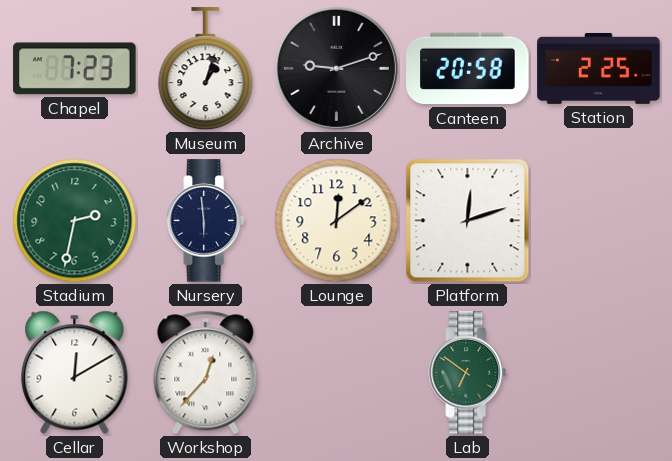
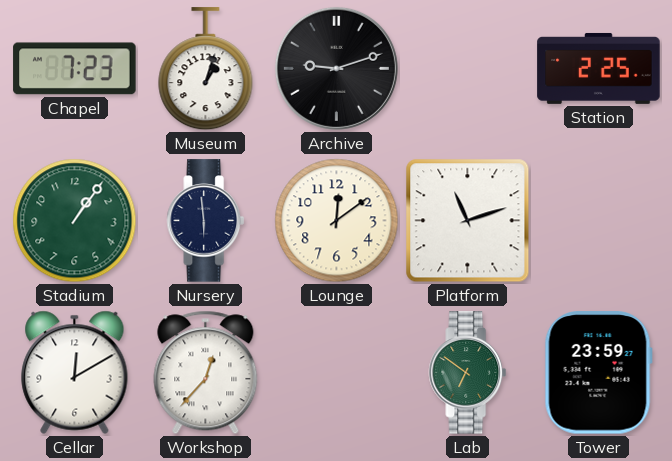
Canteen: 20:58 -> none (468, 69)
Stadium: 2:32 -> 1:06 (75, 221)
Platform: 12:12 -> 11:12 (468, 221)
Tower: none -> 23:59 (598, 373)
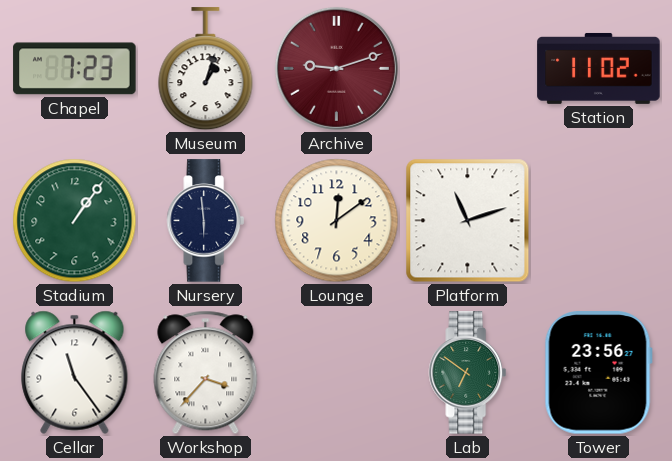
Archive dial: black -> burgundy (336, 68)
Station: 2:25 -> 11:02 (599, 68)
Cellar: 12:10 -> 11:24 (75, 372)
Workshop: 12:37 -> 3:37 (206, 373)
Tower: 23:59 -> 23:56 (598, 373)
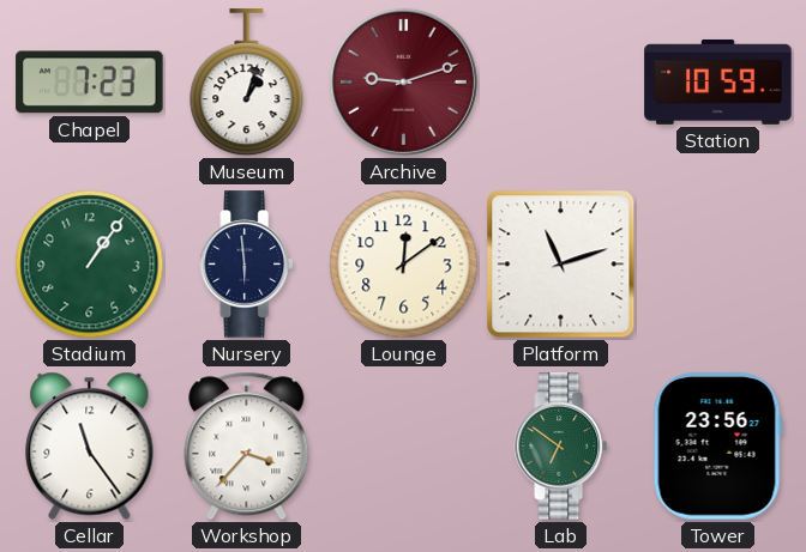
Station: 11:02 -> 10:59 (718, 81)
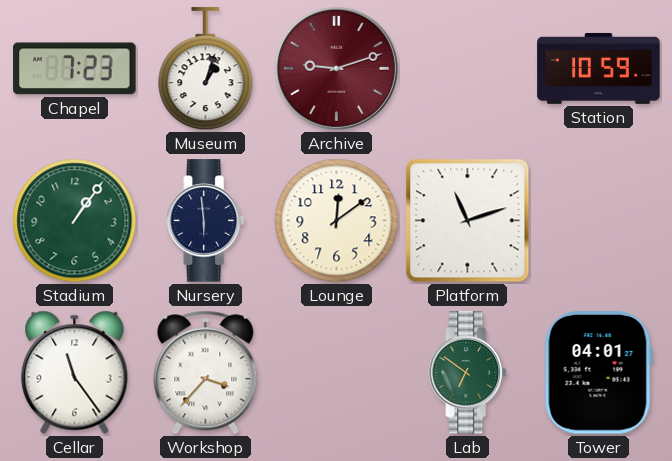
Tower: 23:56 -> 04:01 (598, 373)
